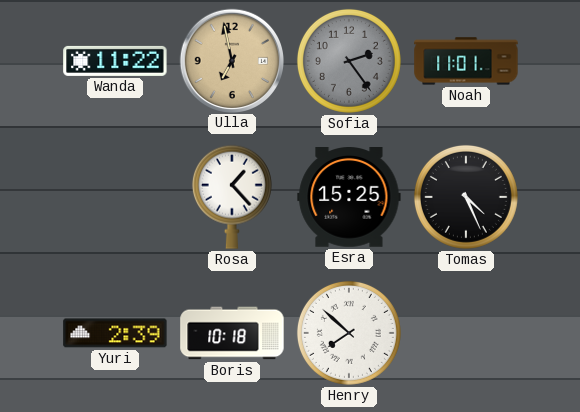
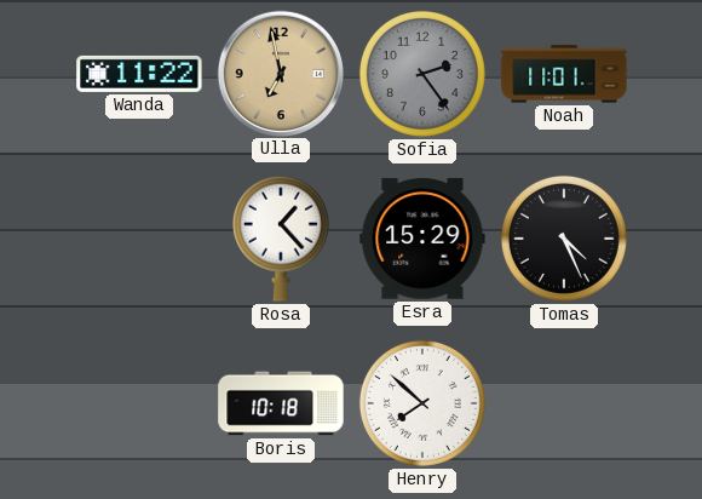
Esra: 15:25 -> 15:29 (422, 240)
Yuri: 2:39 -> none (115, 333)
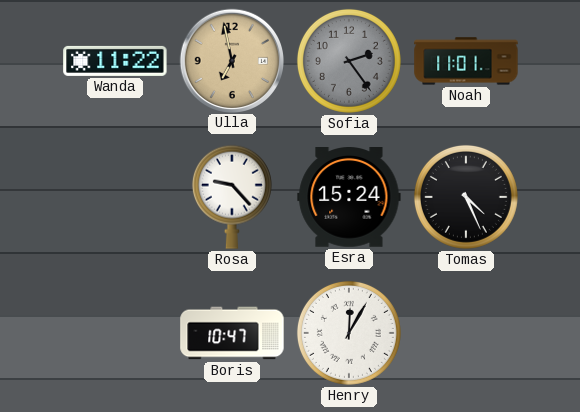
Rosa: 1:23 -> 9:23 (232, 197)
Esra: 15:29 -> 15:24 (349, 198)
Boris: 10:18 -> 10:47 (232, 333)
Henry: 7:52 -> 12:05 (349, 333)
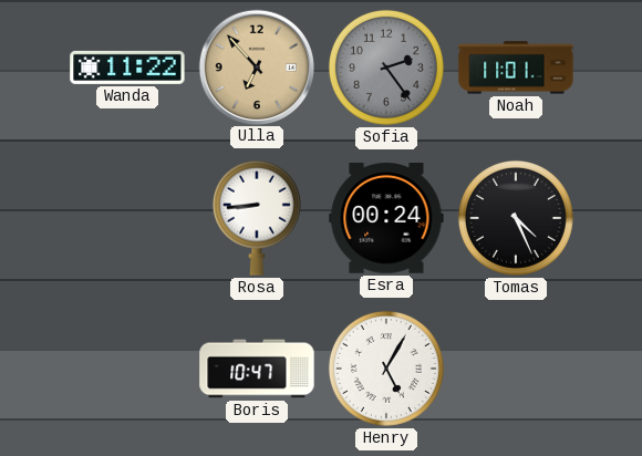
Ulla: 6:58 -> 6:53 (256, 66)
Rosa: 9:23 -> 8:44 (257, 218)
Esra: 15:24 -> 00:24 (386, 219)
Henry: 12:05 -> 5:05 (386, 369)
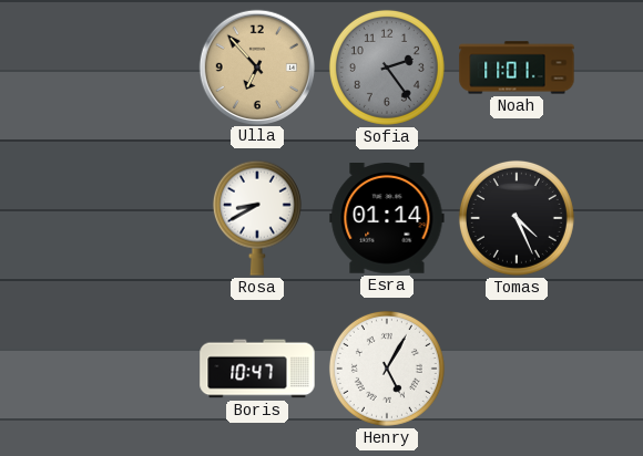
Wanda: 11:22 -> none (127, 68)
Rosa: 8:44 -> 8:40 (257, 218)
Esra: 00:24 -> 01:14 (387, 219)
